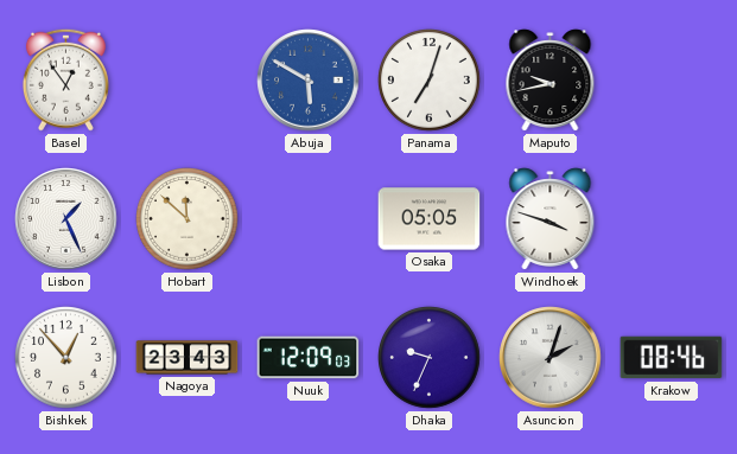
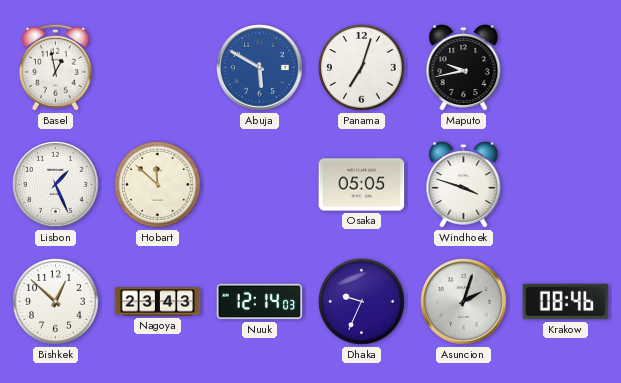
Basel: 12:54 -> 12:58 (55, 67)
Bishkek: 12:53 -> 12:52 (56, 302)
Nuuk: 12:09 -> 12:14 (260, 302)
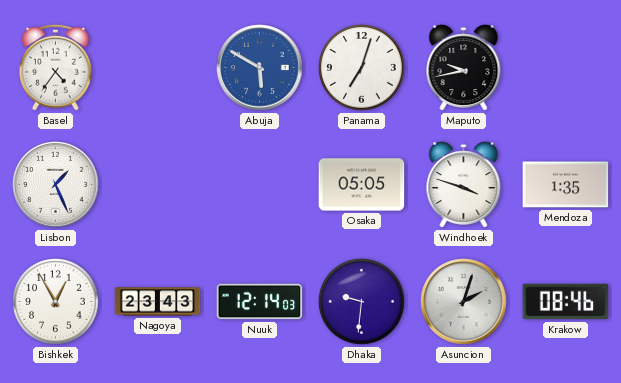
Basel: 12:58 -> 4:36 (55, 67)
Hobart: 11:52 -> none (158, 185)
Mendoza: none -> 1:35 (566, 185)
Bishkek: 12:52 -> 12:55 (56, 302)
Dhaka: 9:34 -> 9:31 (362, 302)
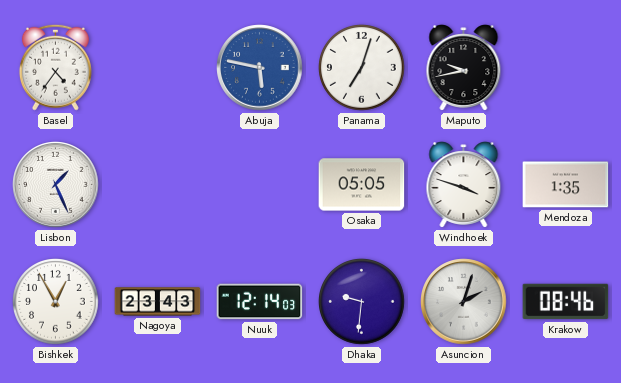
Abuja: 5:50 -> 5:47 (260, 68)
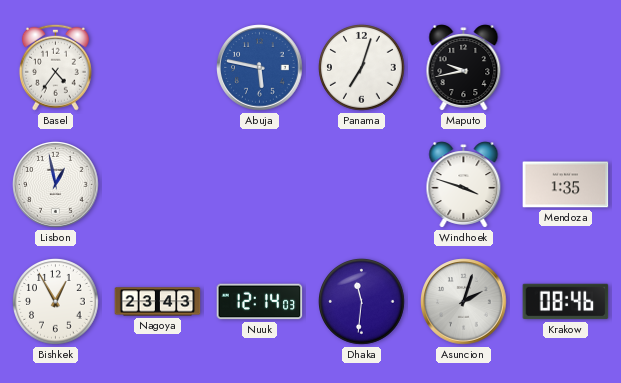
Lisbon: 1:26 -> 12:58 (56, 185)
Osaka: 05:05 -> none (362, 185)
Dhaka: 9:31 -> 11:31 (362, 302)
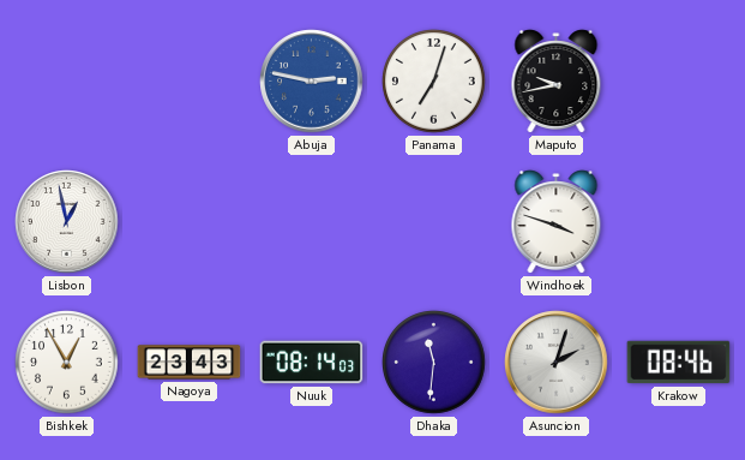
Basel: 4:36 -> none (55, 67)
Abuja: 5:47 -> 2:47 (312, 82)
Mendoza: 1:35 -> none (566, 185)
Nuuk: 12:14 -> 08:14 (312, 363)
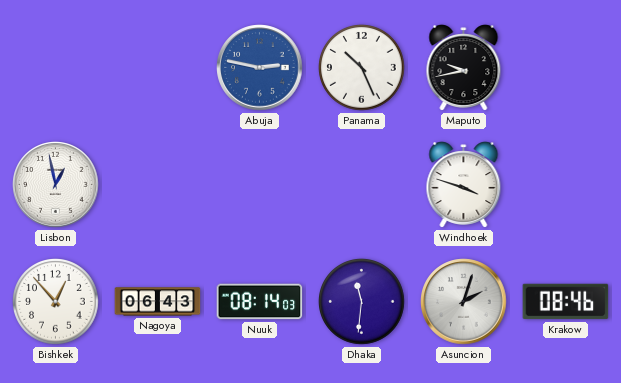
Panama: 7:03 -> 10:26 (362, 68)
Bishkek: 12:55 -> 12:53 (56, 302)
Nagoya: 23:43 -> 06:43 (158, 302)
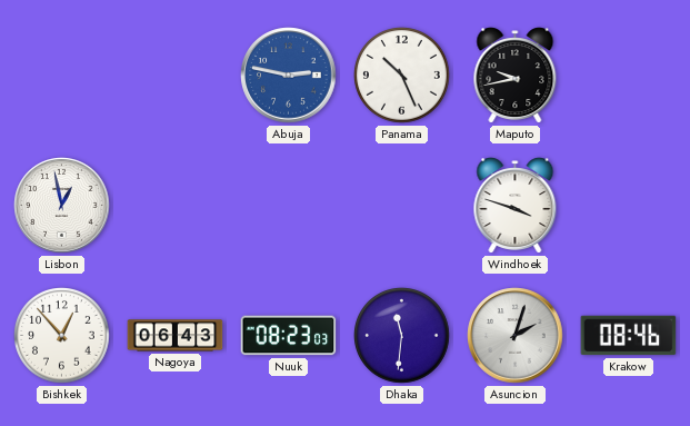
Nuuk: 08:14 -> 08:23 (289, 336)
